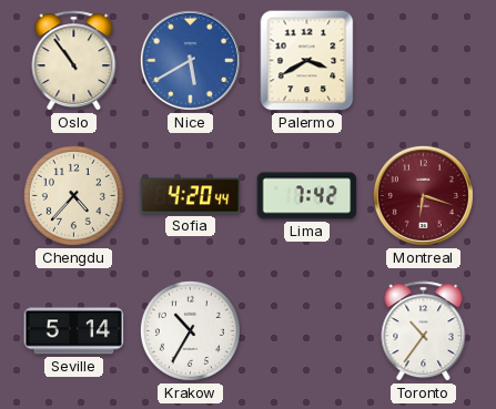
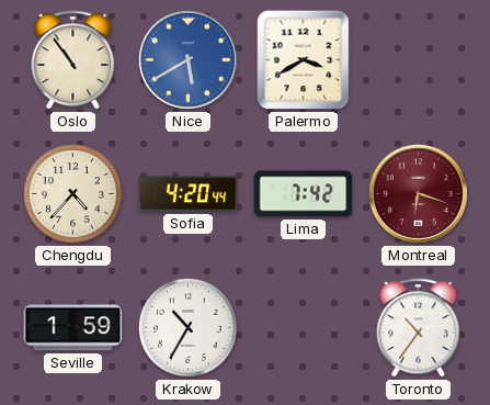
Seville: 5:14 -> 1:59 (73, 328)
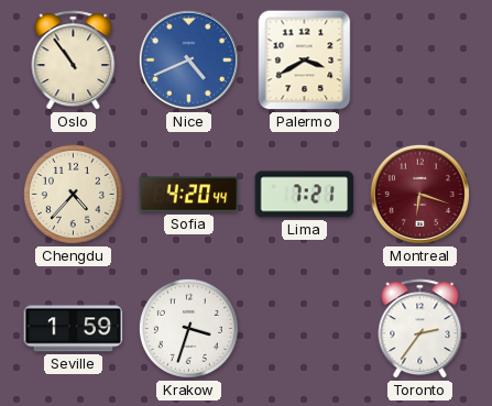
Nice: 5:40 -> 4:41 (188, 59)
Lima: 7:42 -> 7:21 (305, 195)
Krakow: 10:35 -> 3:33 (188, 328)
Toronto: 10:36 -> 2:36 (420, 329)
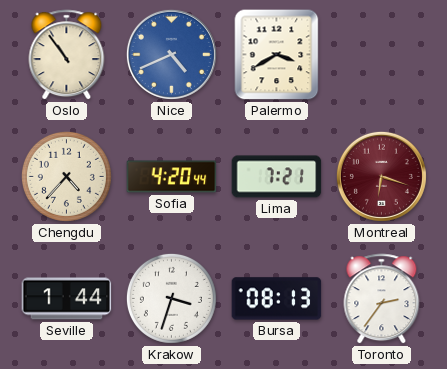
Seville: 1:59 -> 1:44 (67, 299)
Bursa: none -> 08:13 (277, 299)
